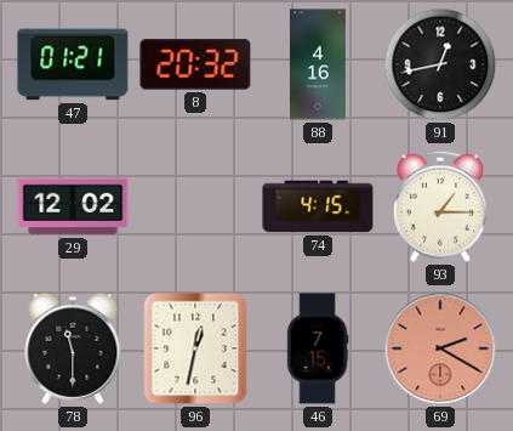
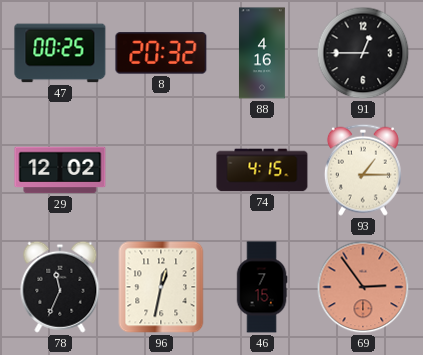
47: 01:21 -> 00:25 (60, 53)
91: 12:43 -> 12:45 (363, 53)
78: 11:30 -> 11:34 (60, 287)
69: 2:20 -> 2:54 (363, 287)
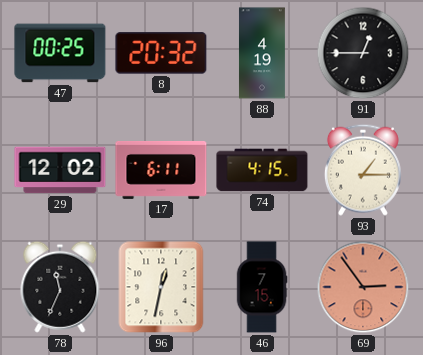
88: 4:16 -> 4:19 (262, 53)
17: none -> 6:11 (161, 170)
